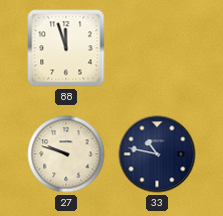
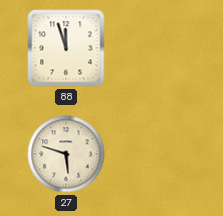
27: 9:48 -> 5:48 (66, 154)
33: 10:47 -> none (157, 154)
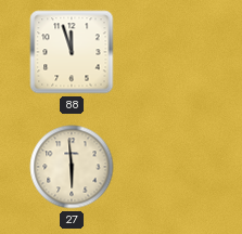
27: 5:48 -> 5:59 (72, 167)
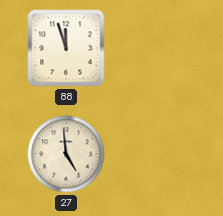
27: 5:59 -> 4:59 (66, 154)
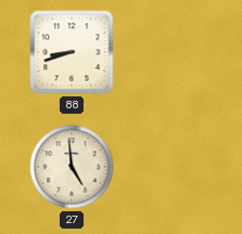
88: 11:57 -> 8:42 (72, 52)
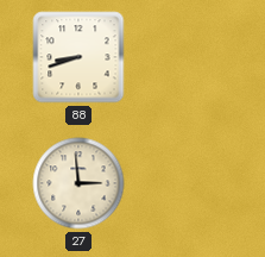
27: 4:59 -> 2:59 (78, 183)
